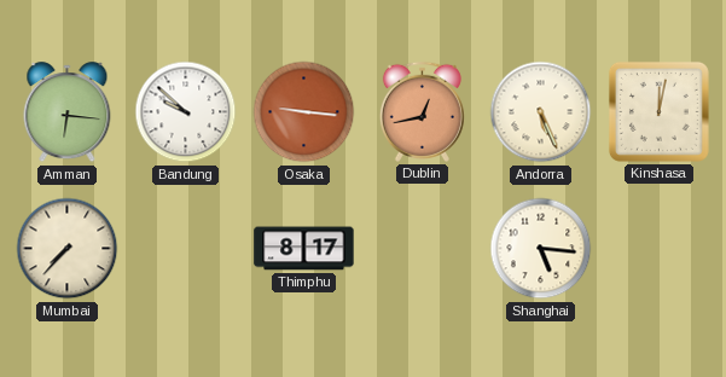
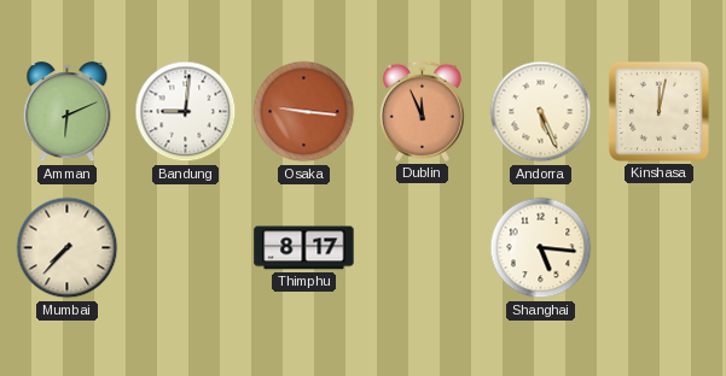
Amman: 6:16 -> 6:11 (68, 112)
Bandung: 9:52 -> 9:01 (186, 112)
Dublin: 12:43 -> 11:56 (422, 111)
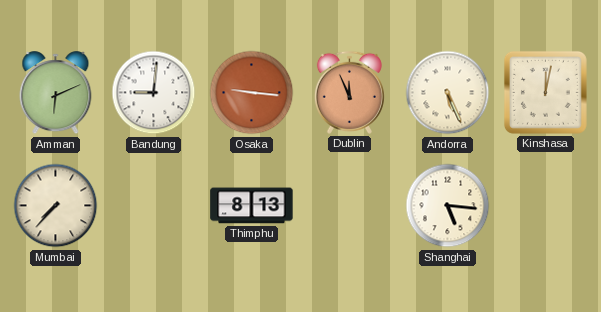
Thimphu: 8:17 -> 8:13 (252, 206)
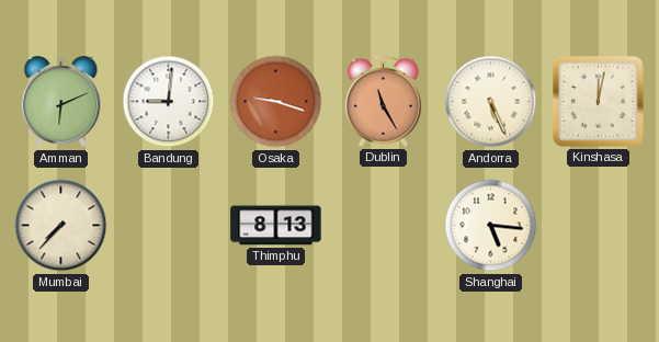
Osaka: 9:16 -> 9:18 (276, 102)
Dublin: 11:56 -> 11:25 (383, 101)
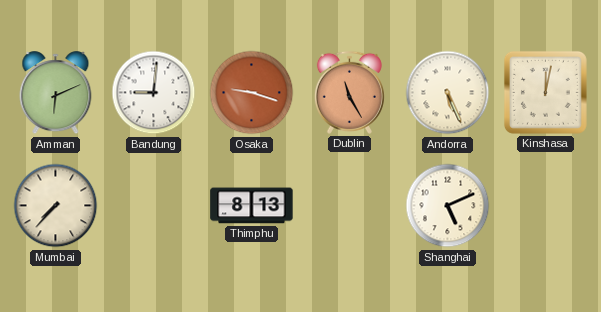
Shanghai: 5:16 -> 5:11 (448, 206)
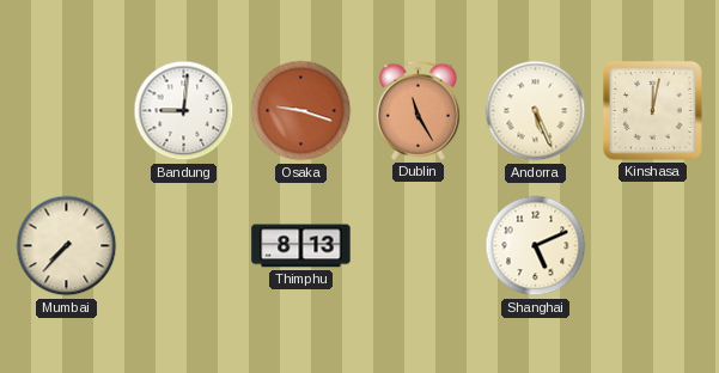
Amman: 6:11 -> none (56, 93)
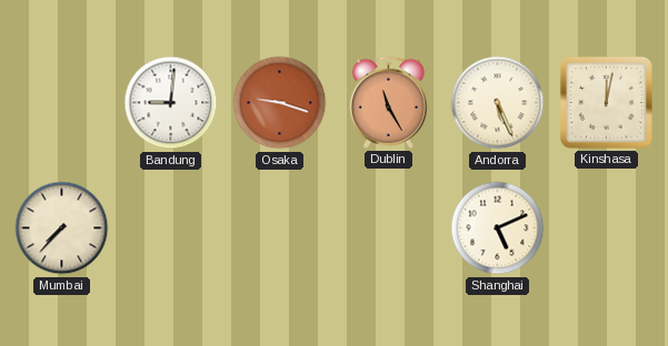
Thimphu: 8:13 -> none (301, 246)
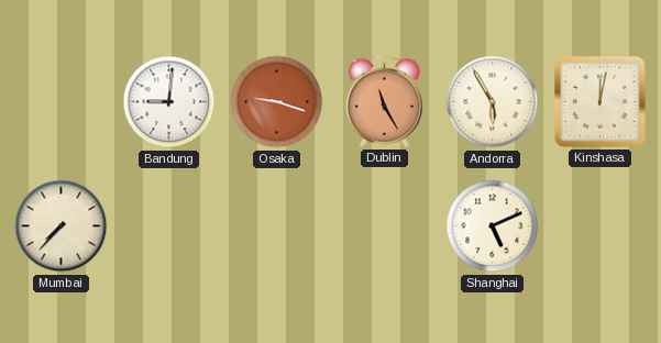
Andorra: 5:26 -> 5:55 (493, 102)
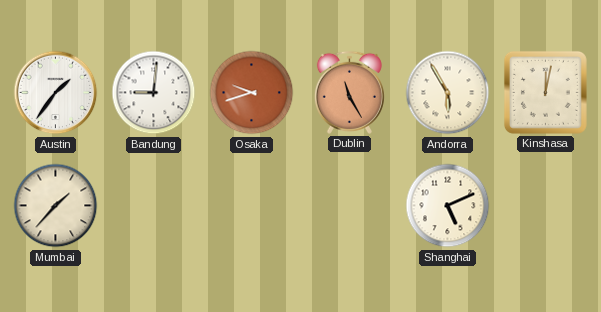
Austin: none -> 1:36 (56, 93)
Osaka: 9:18 -> 9:42 (252, 93)
Mumbai: 7:37 -> 1:37 (56, 206)
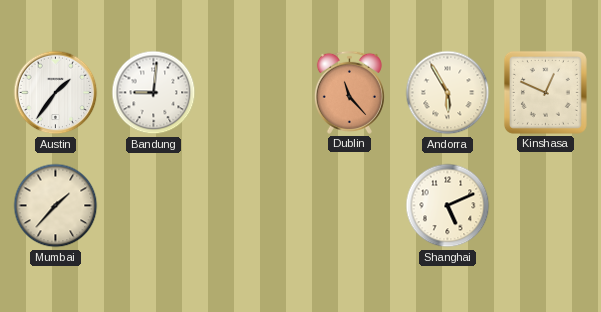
Osaka: 9:42 -> none (252, 93)
Dublin: 11:25 -> 11:23 (349, 92)
Kinshasa: 12:02 -> 12:49 (545, 92)
